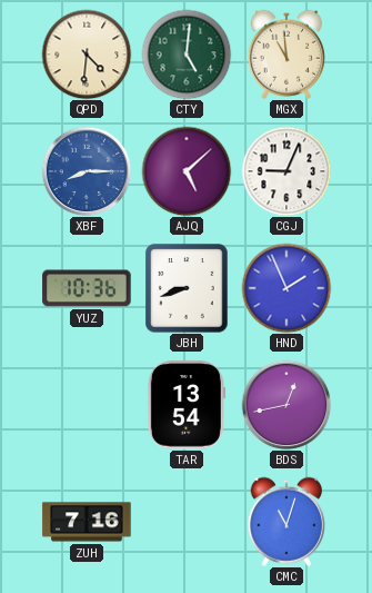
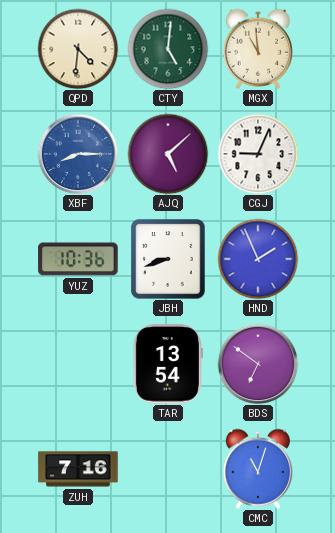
BDS: 12:43 -> 6:51 (258, 364)
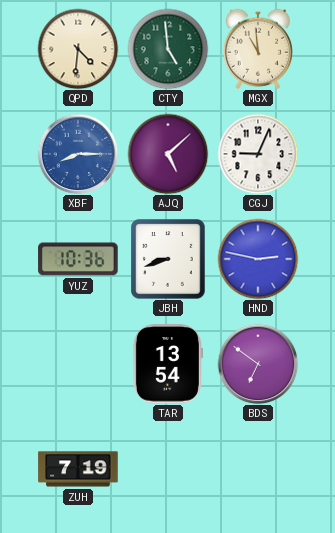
CTY: 5:01 -> 4:59 (168, 49)
HND: 1:56 -> 2:47 (258, 259)
ZUH: 7:16 -> 7:19 (78, 469)
CMC: 11:03 -> none (257, 469)
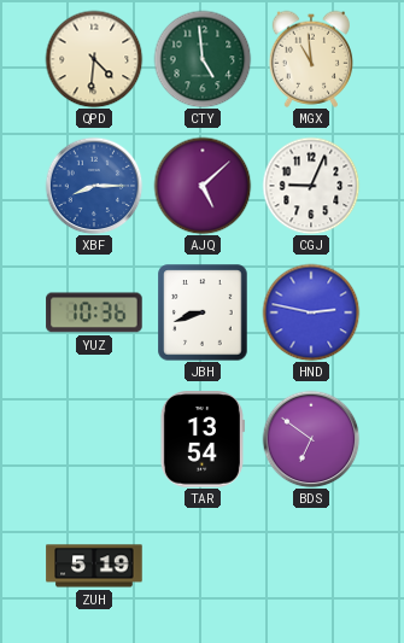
ZUH: 7:19 -> 5:19 (94, 566)
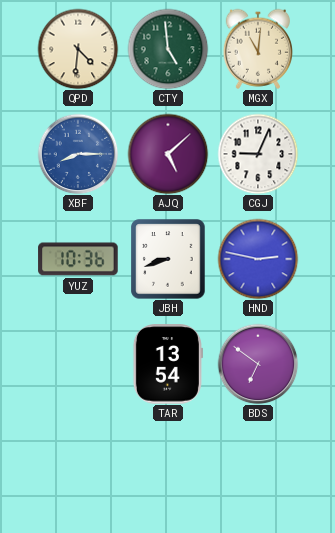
MGX: 10:59 -> 11:01 (257, 49)
ZUH: 5:19 -> none (94, 566)
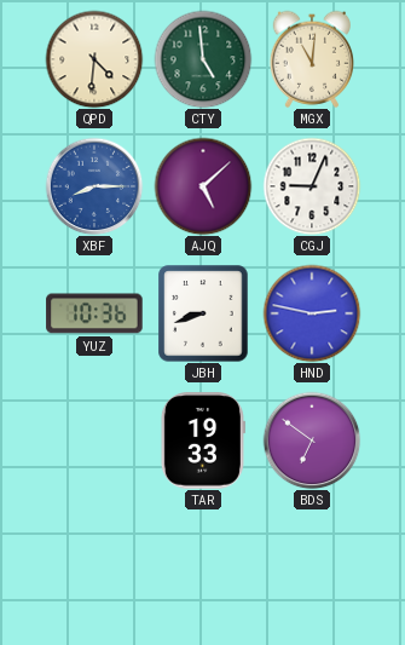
TAR: 13:54 -> 19:33 (203, 440)
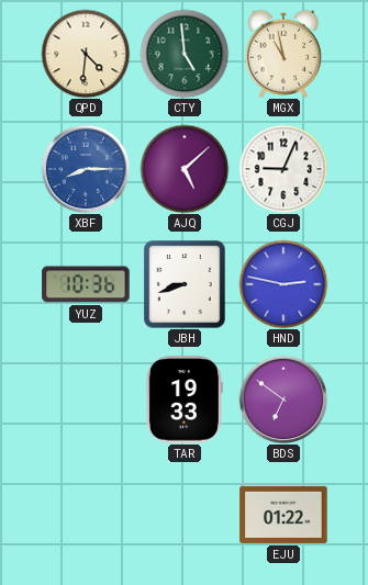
MGX: 11:01 -> 10:58 (282, 54)
EJU: none -> 01:22 (283, 515)
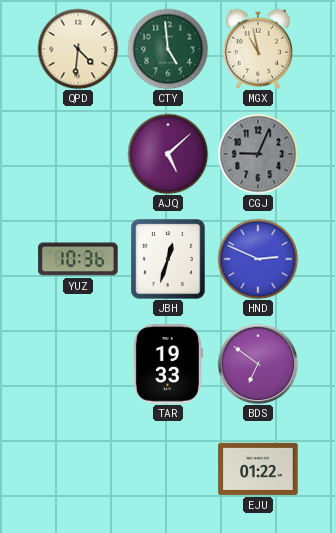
XBF: 8:15 -> none (86, 169)
CGJ dial: white -> grey (258, 154)
JBH: 8:42 -> 12:33 (168, 259)
HND: 2:47 -> 2:49 (258, 259)
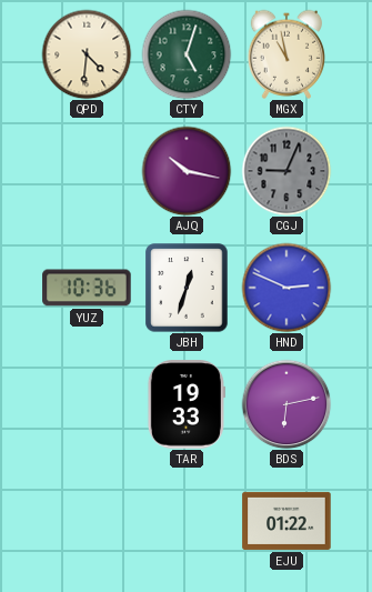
CTY: 4:59 -> 5:03 (187, 54)
AJQ: 5:08 -> 10:17 (187, 171)
BDS: 6:51 -> 6:13 (286, 404)
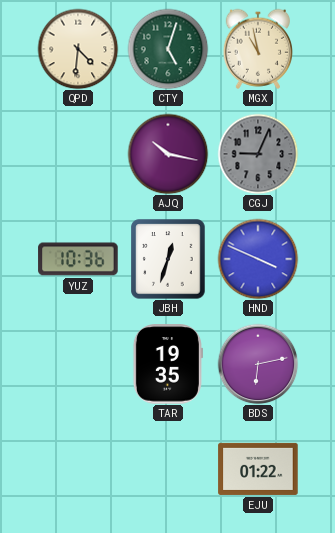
HND: 2:49 -> 3:49 (258, 259)
TAR: 19:33 -> 19:35 (168, 364)
